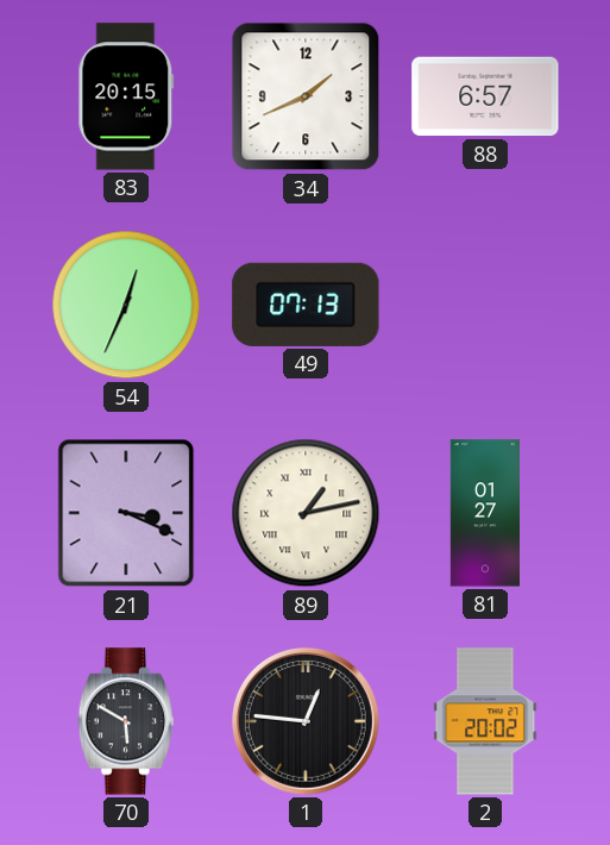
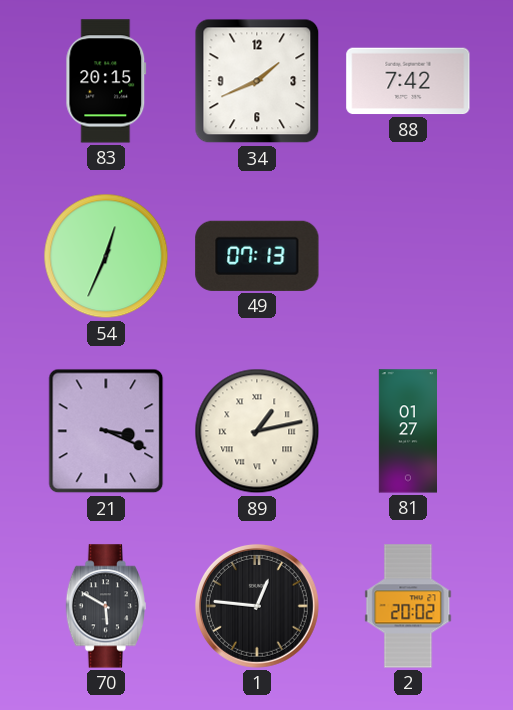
88: 6:57 -> 7:42 (408, 81)
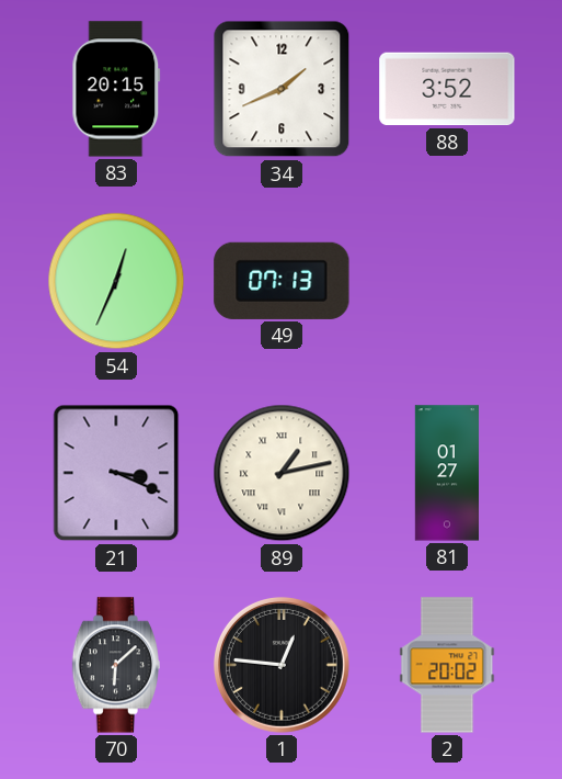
88: 7:42 -> 3:52 (447, 89)
70: 5:50 -> 6:08 (115, 665)
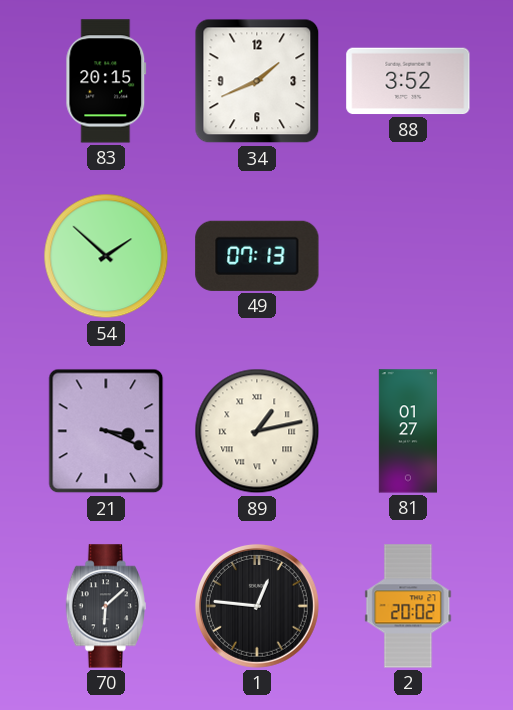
54: 12:34 -> 1:52 (106, 256)
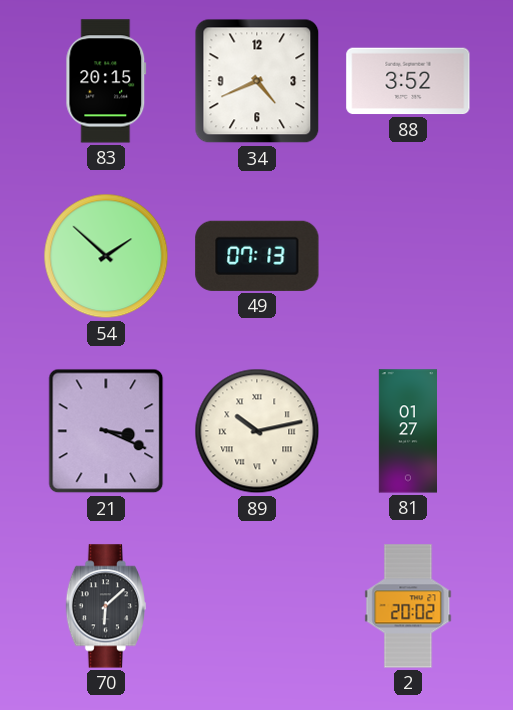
34: 1:41 -> 4:41 (257, 81)
89: 1:13 -> 10:13 (257, 431)
1: 12:46 -> none (257, 606)
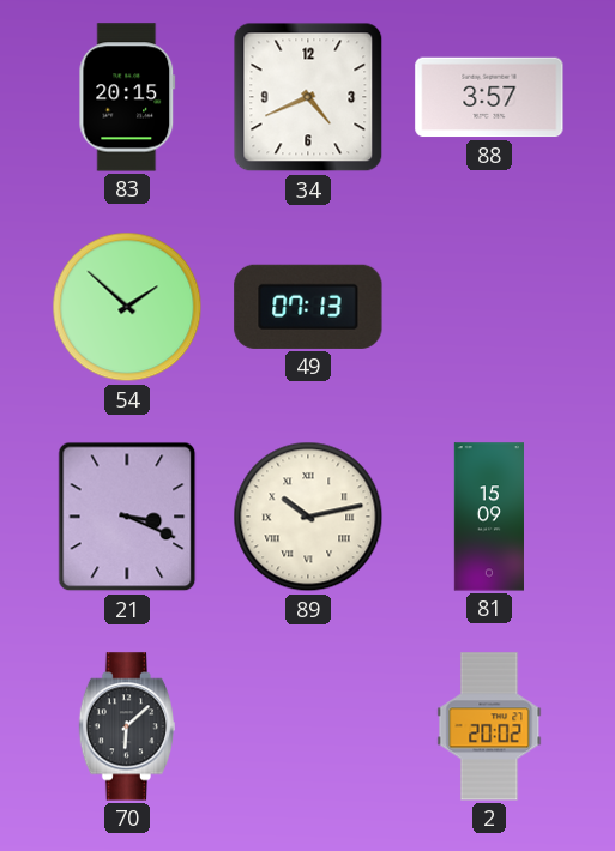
88: 3:52 -> 3:57 (489, 97)
81: 01:27 -> 15:09 (488, 517)
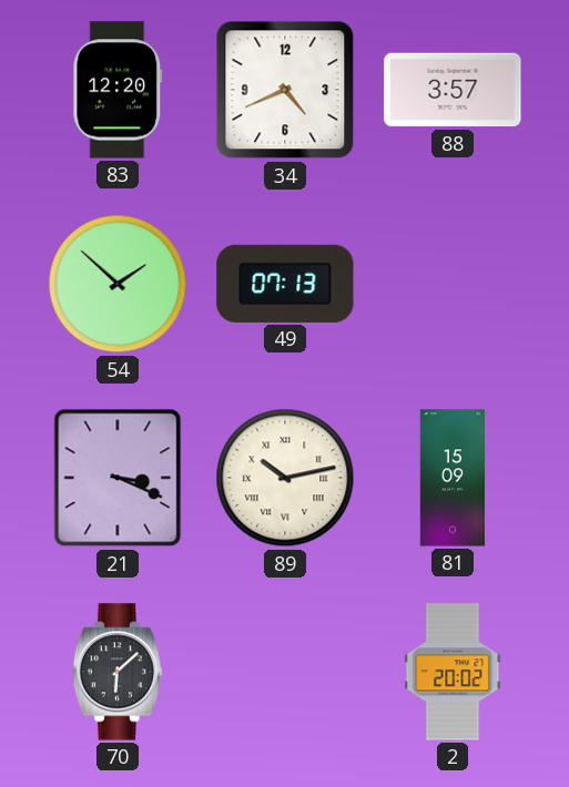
83: 20:15 -> 12:20 (118, 90)
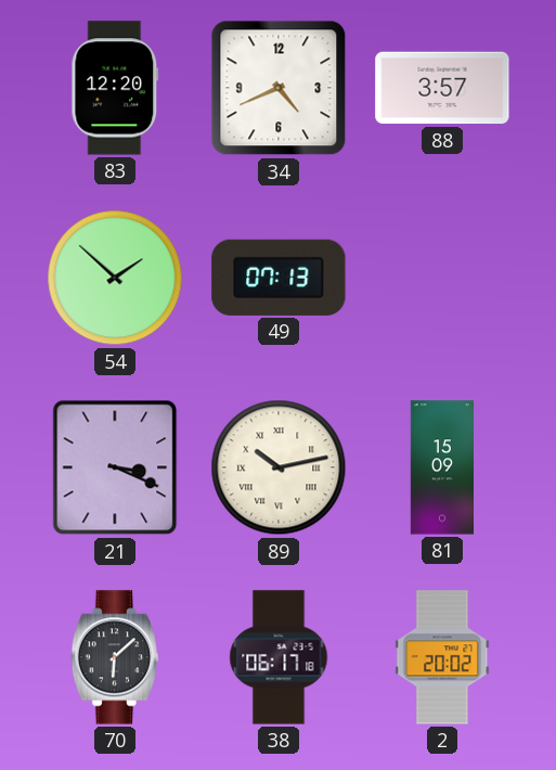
38: none -> 06:17 (279, 657)
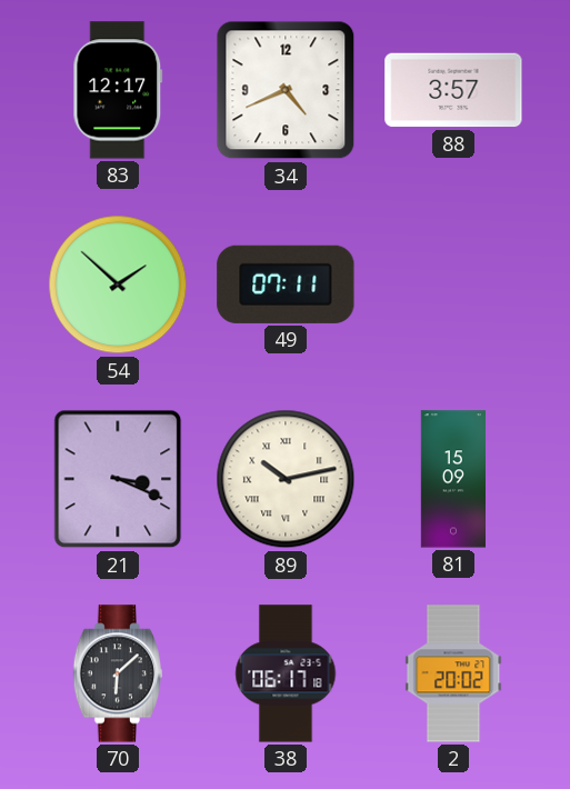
83: 12:20 -> 12:17 (118, 90)
49: 07:13 -> 07:11 (286, 284)
